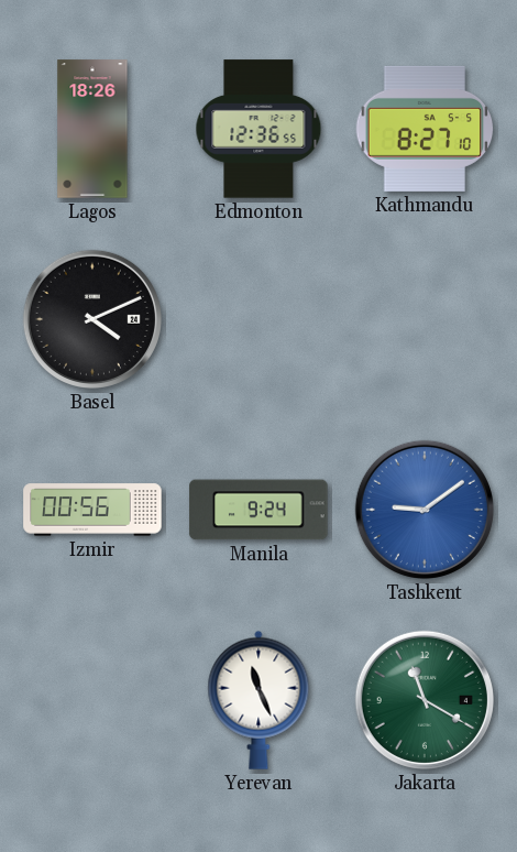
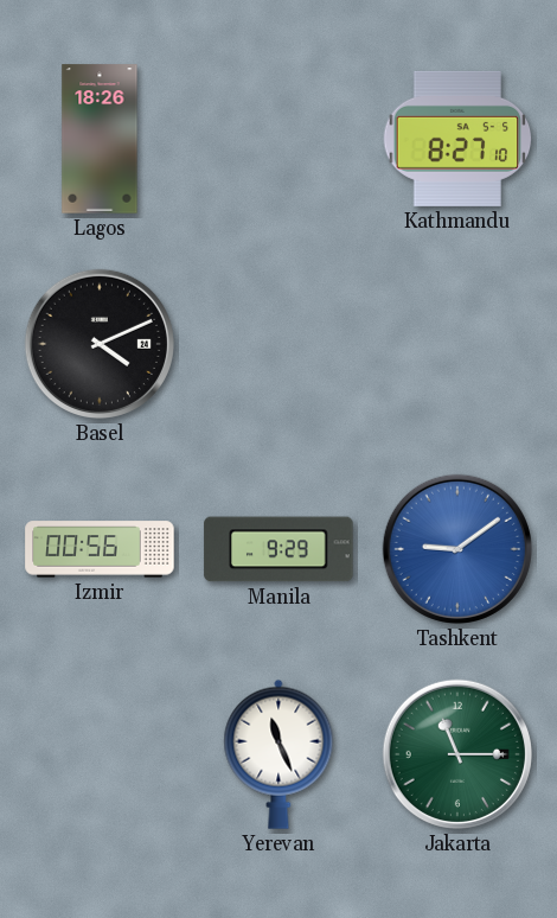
Edmonton: 12:36 -> none (258, 129)
Manila: 9:24 -> 9:29 (278, 549)
Jakarta: 11:20 -> 11:15 (457, 754)
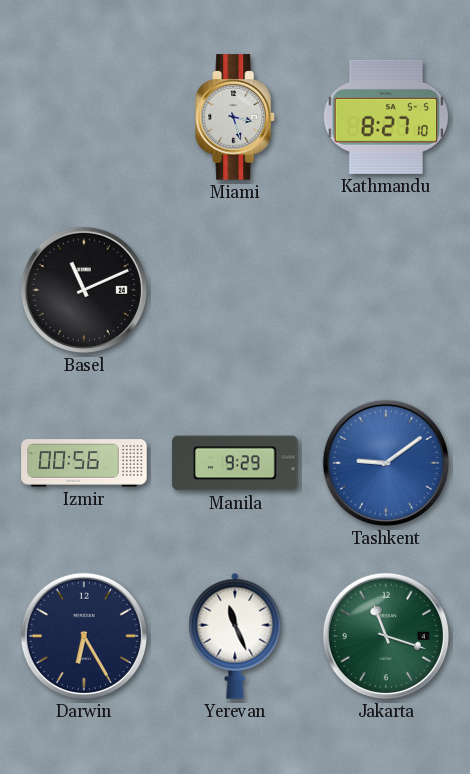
Lagos: 18:26 -> none (100, 139)
Miami: none -> 3:27 (235, 117)
Basel: 4:11 -> 11:11 (84, 290)
Darwin: none -> 6:25 (84, 636)
Jakarta: 11:15 -> 11:18 (386, 636)
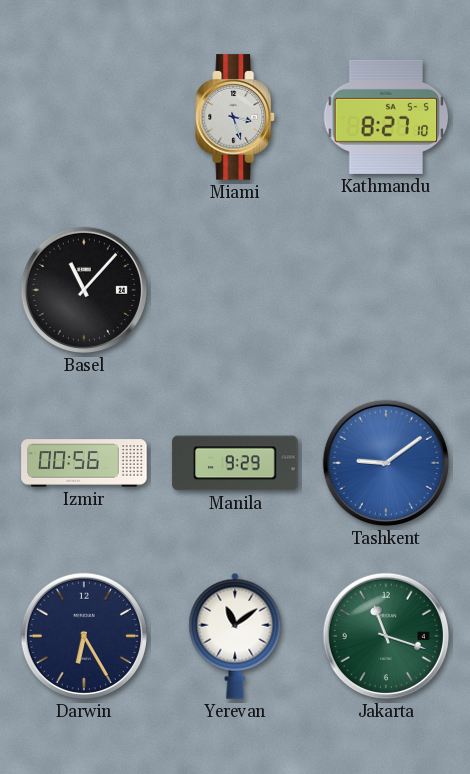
Basel: 11:11 -> 11:07 (84, 290)
Yerevan: 11:26 -> 11:09 (235, 636)
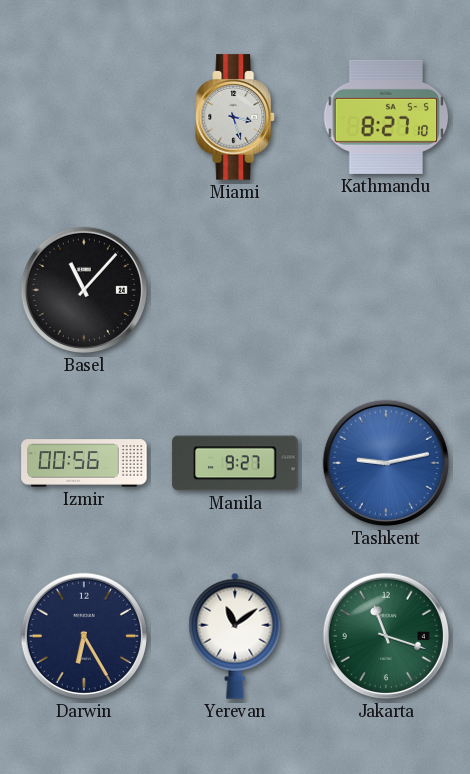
Manila: 9:29 -> 9:27 (235, 463)
Tashkent: 9:09 -> 9:13 (386, 463)
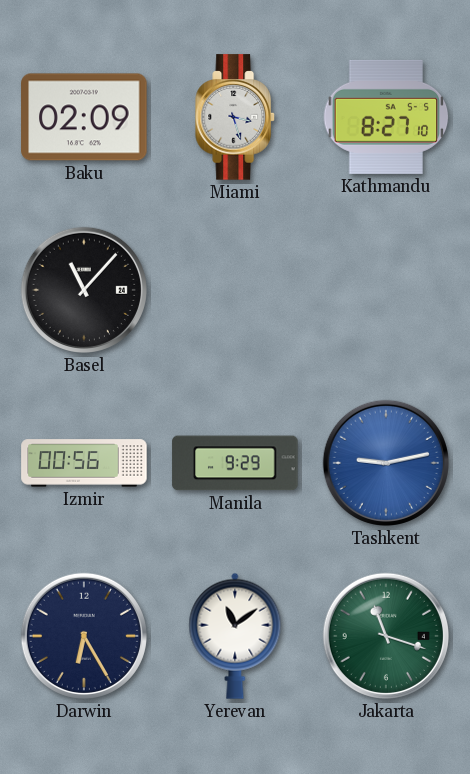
Baku: none -> 02:09 (84, 117)
Manila: 9:27 -> 9:29 (235, 463)
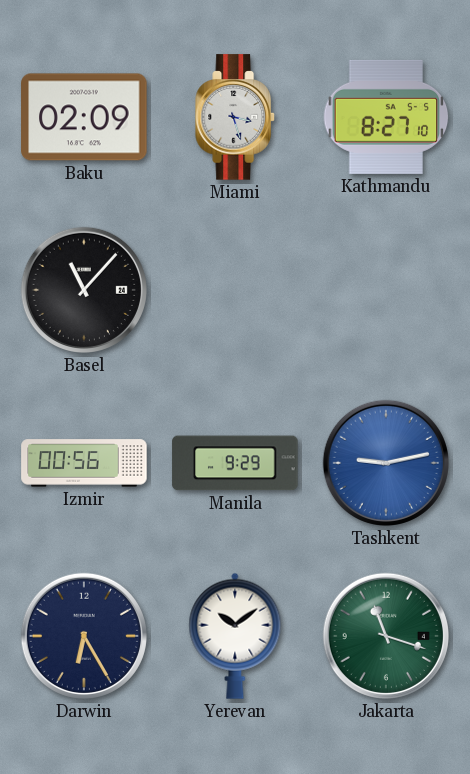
Yerevan: 11:09 -> 10:09 (235, 636)
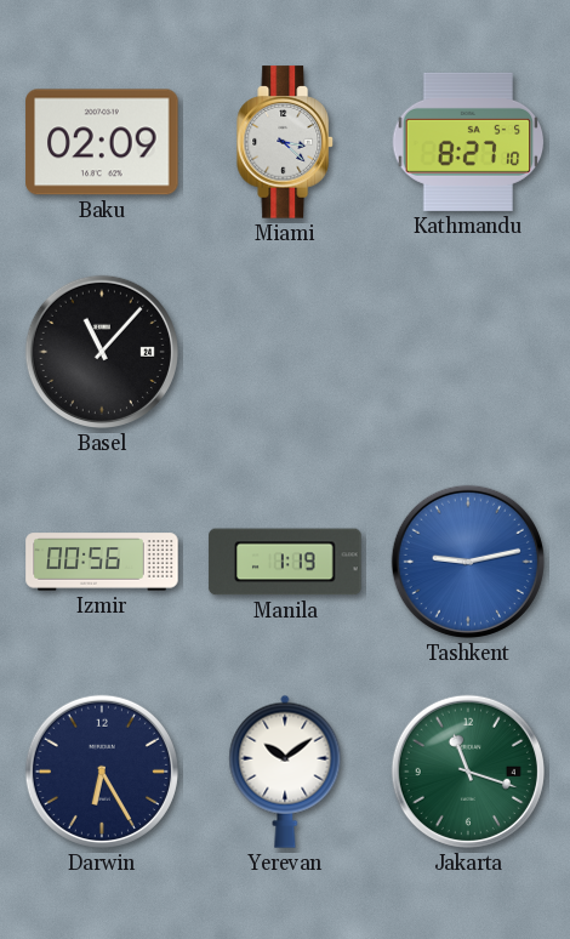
Miami: 3:27 -> 3:22 (285, 142)
Manila: 9:29 -> 1:19 (285, 562)
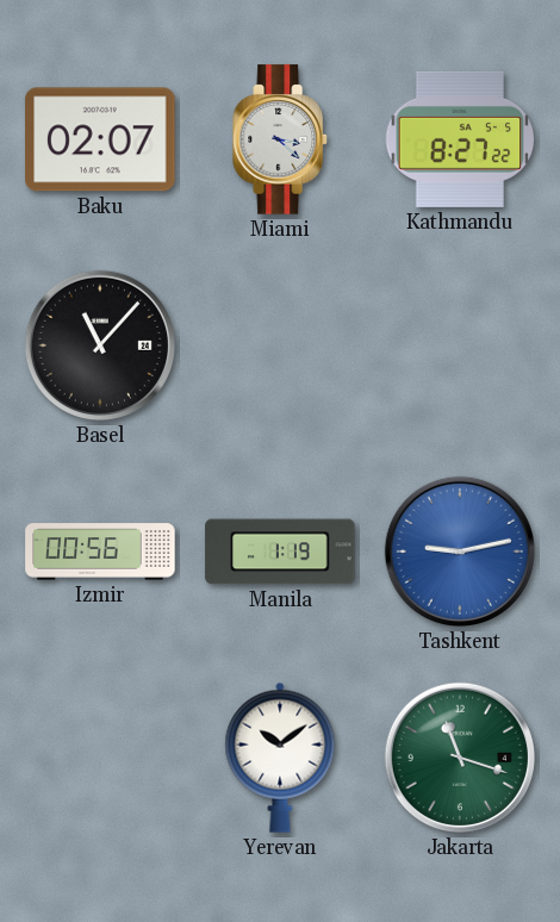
Baku: 02:09 -> 02:07 (100, 139)
Kathmandu: 8:27:10 -> 8:27:22 (460, 139)
Darwin: 6:25 -> none (102, 772)
